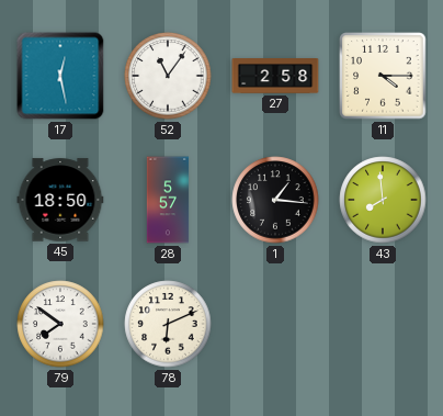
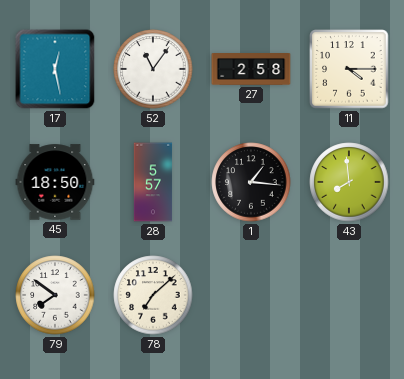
78: 6:11 -> 7:08 (153, 295)
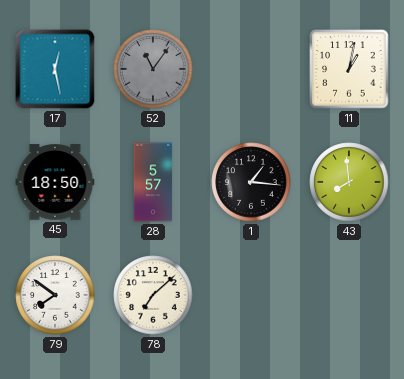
52 dial: white -> grey (153, 69)
27: 2:58 -> none (251, 70)
11: 4:15 -> 1:02 (349, 69)
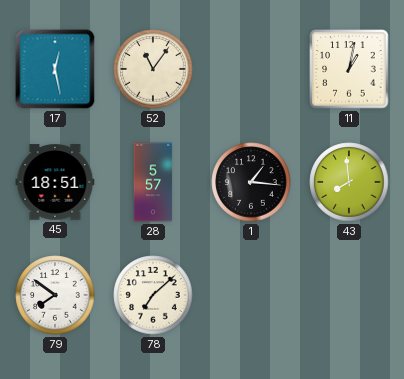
52 dial: grey -> cream (153, 69)
45: 18:50 -> 18:51 (55, 182)
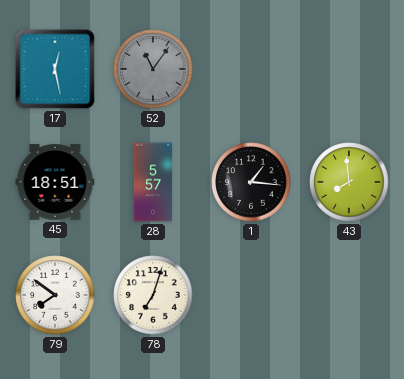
52 dial: cream -> grey (153, 69)
11: 1:02 -> none (349, 69)
78: 7:08 -> 7:03 (153, 295)
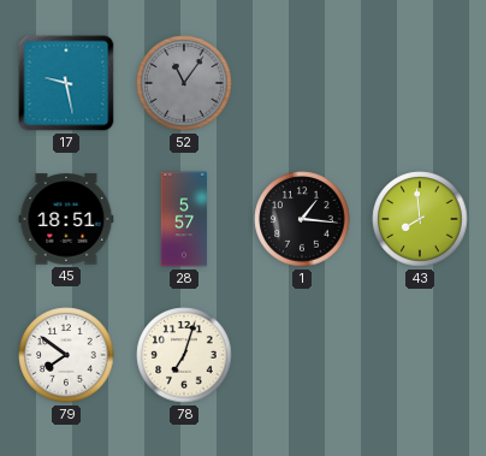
17: 12:28 -> 9:28 (66, 83)
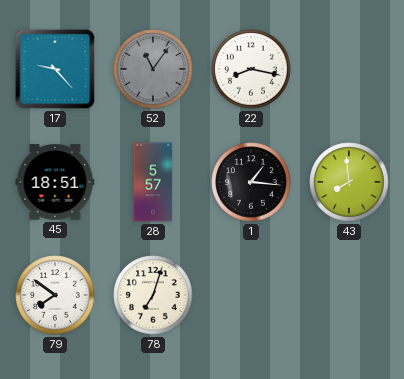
17: 9:28 -> 9:23 (55, 69)
22: none -> 8:17 (251, 69)
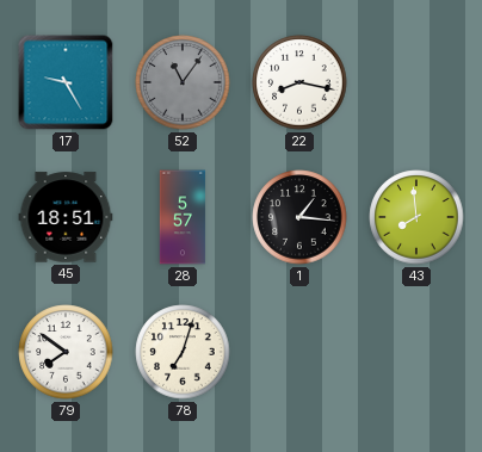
17: 9:23 -> 9:25 (66, 82)
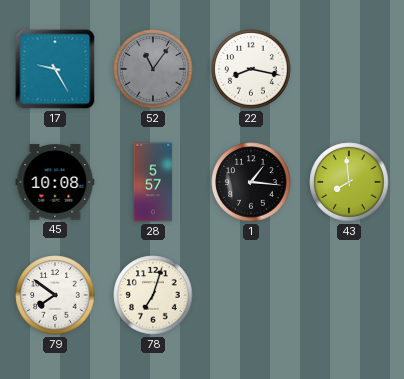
45: 18:51 -> 10:08 (55, 182)
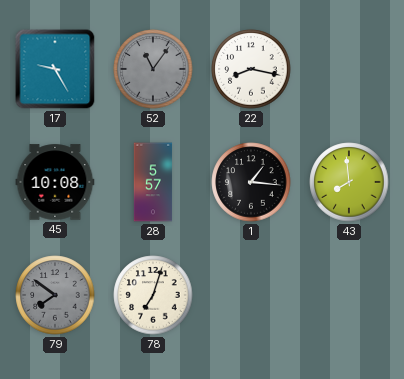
79 dial: white -> grey (55, 295)
